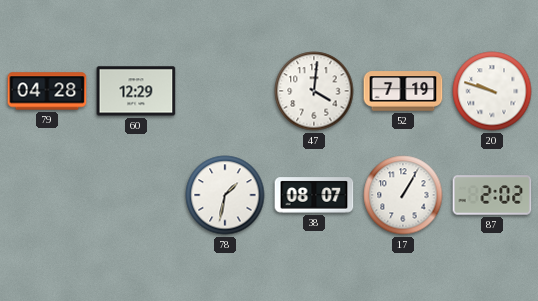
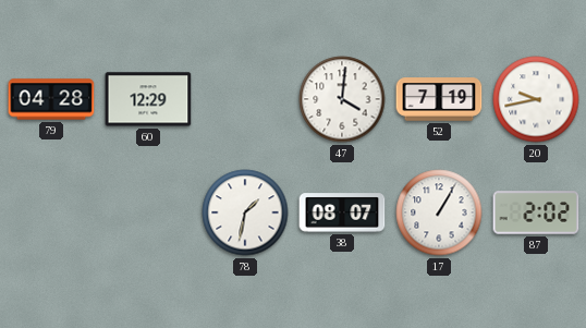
20: 9:48 -> 9:43 (536, 99)
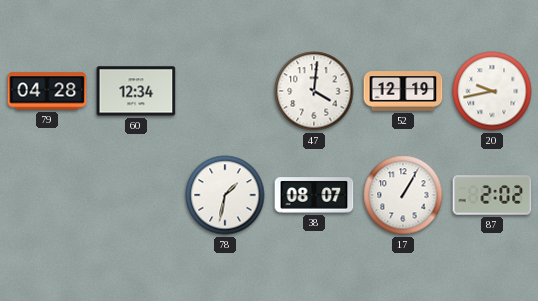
60: 12:29 -> 12:34 (136, 91)
52: 7:19 -> 12:19 (403, 91)
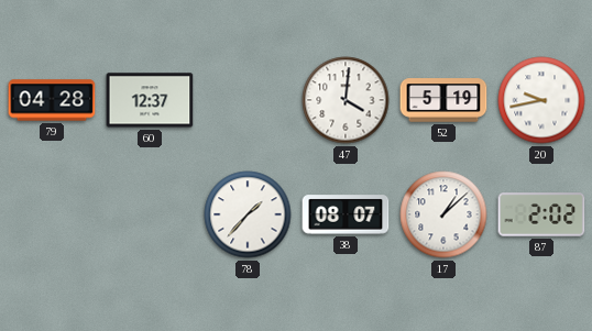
60: 12:34 -> 12:37 (150, 100)
52: 12:19 -> 5:19 (443, 100)
78: 1:32 -> 1:37 (248, 214)
17: 1:05 -> 1:08 (443, 214)
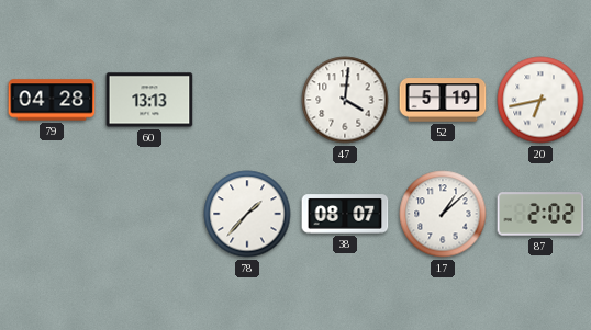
60: 12:37 -> 13:13 (149, 100)
20: 9:43 -> 6:43 (540, 100)
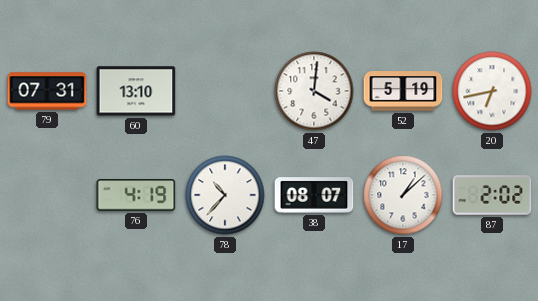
79: 04:28 -> 07:31 (47, 91)
60: 13:13 -> 13:10 (136, 91)
76: none -> 4:19 (136, 195)
78: 1:37 -> 10:37 (225, 195)
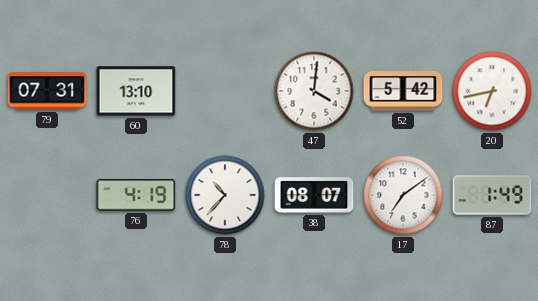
52: 5:19 -> 5:42 (403, 91)
17: 1:08 -> 7:09 (403, 195)
87: 2:02 -> 1:49 (492, 195)
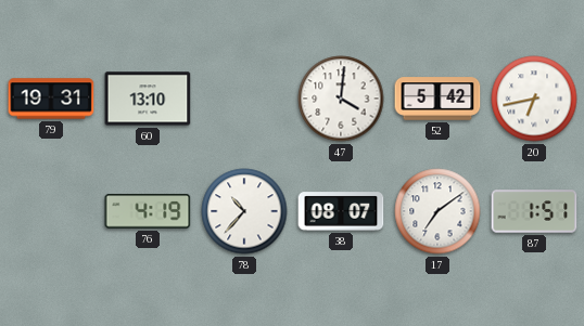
79: 07:31 -> 19:31 (51, 99)
87: 1:49 -> 1:51 (534, 211)
